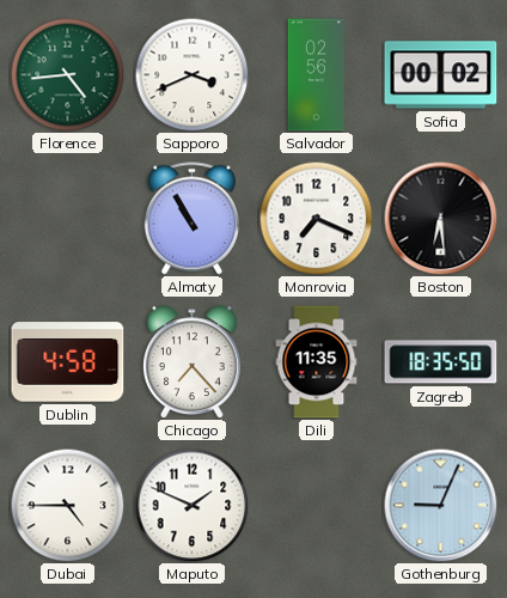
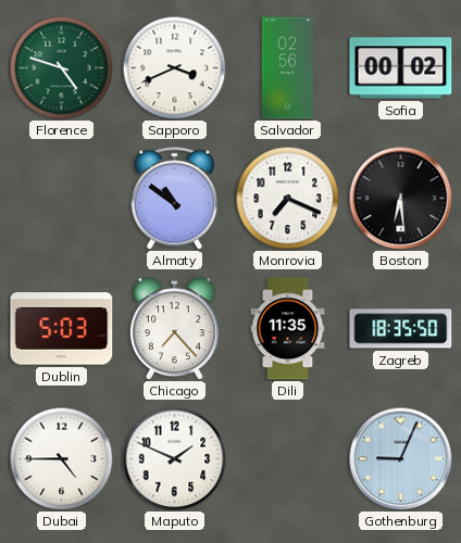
Florence: 4:44 -> 4:48 (61, 67)
Almaty: 10:55 -> 10:51 (174, 199)
Dublin: 4:58 -> 5:03 (62, 329)
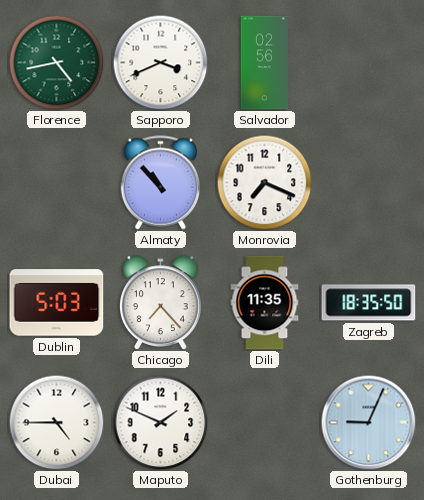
Florence: 4:48 -> 4:43 (56, 62)
Sofia: 00:02 -> none (401, 68)
Almaty: 10:51 -> 10:53 (160, 183)
Boston: 6:29 -> none (400, 198)
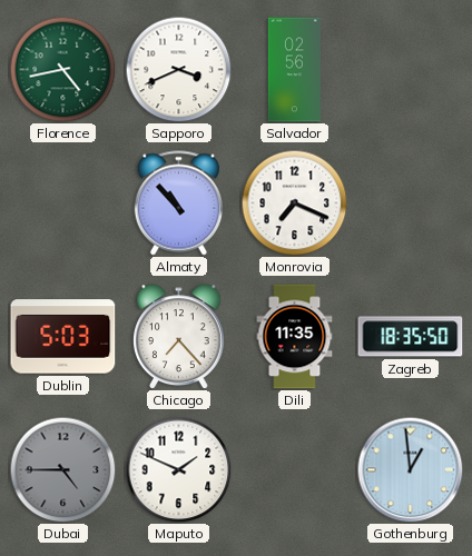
Dubai dial: white -> grey (62, 469)
Gothenburg: 9:04 -> 12:59 (410, 469)
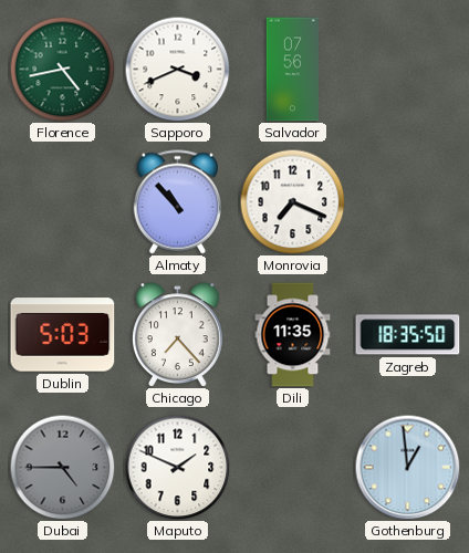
Salvador: 02:56 -> 07:56 (292, 70)
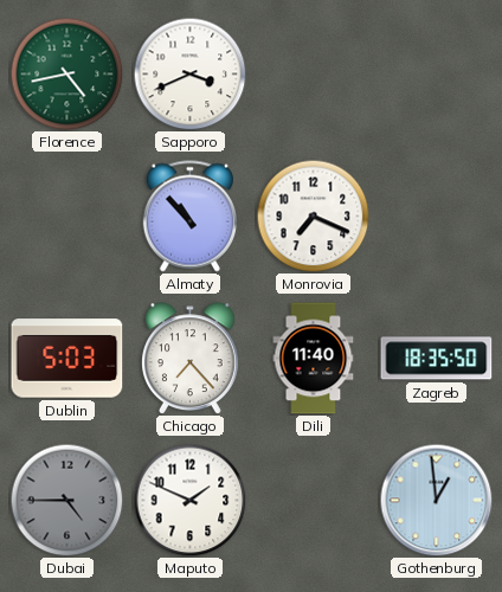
Salvador: 07:56 -> none (292, 70)
Dili: 11:35 -> 11:40 (314, 359)
